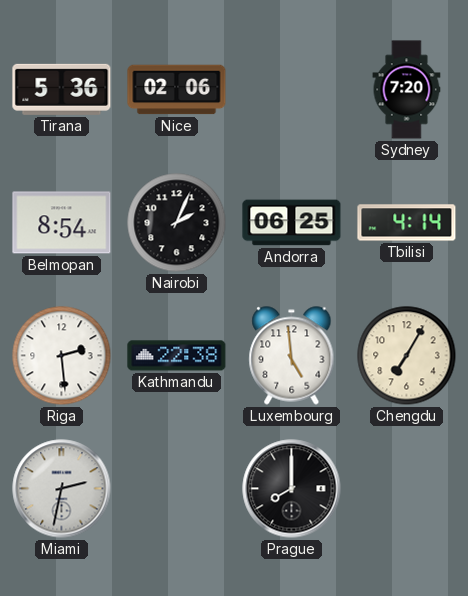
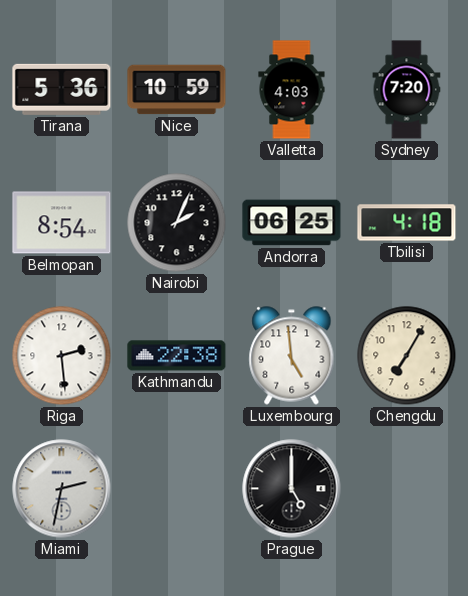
Nice: 02:06 -> 10:59 (177, 90)
Valletta: none -> 4:03 (292, 90)
Tbilisi: 4:14 -> 4:18 (407, 223)
Prague: 8:00 -> 5:00 (292, 489)
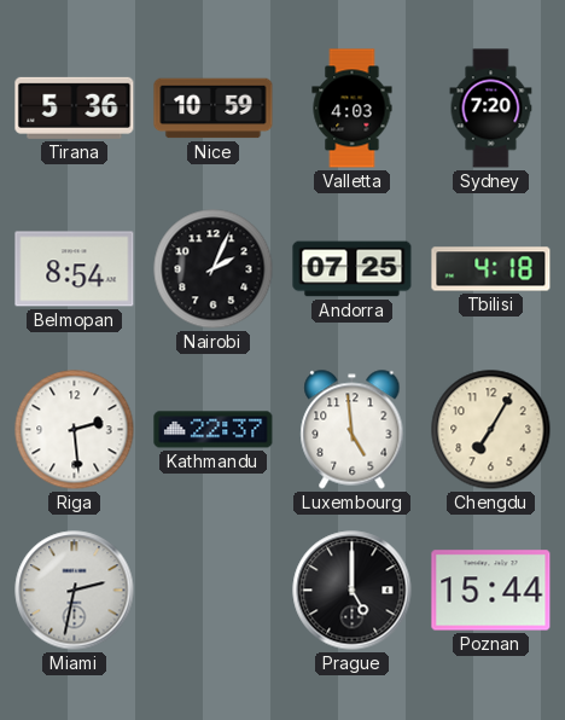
Andorra: 06:25 -> 07:25 (353, 269)
Kathmandu: 22:38 -> 22:37 (214, 430)
Poznan: none -> 15:44 (491, 591)
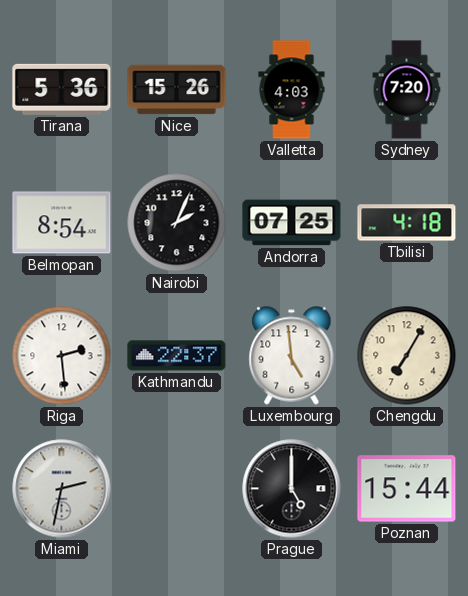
Nice: 10:59 -> 15:26 (177, 90)
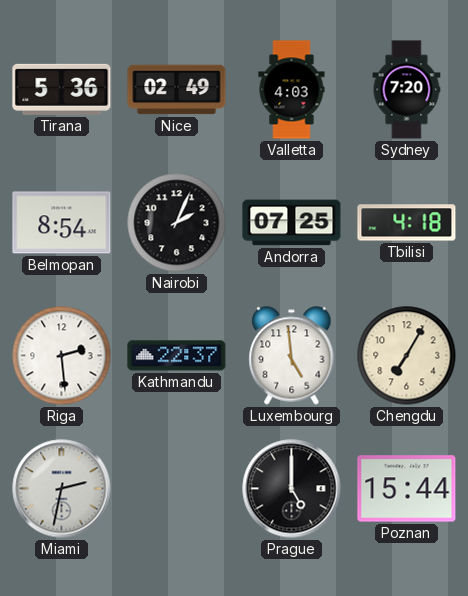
Nice: 15:26 -> 02:49 (177, 90)
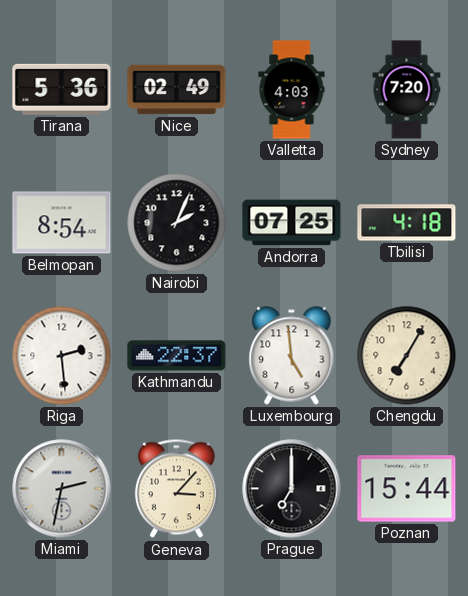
Geneva: none -> 3:07 (176, 489)
Prague: 5:00 -> 7:00 (292, 489)
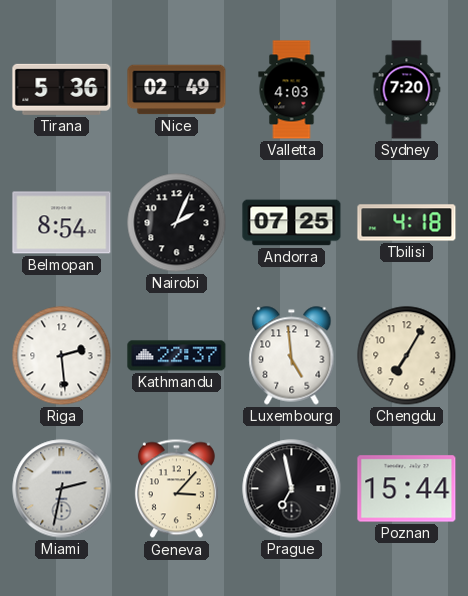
Prague: 7:00 -> 6:58 (292, 489)
